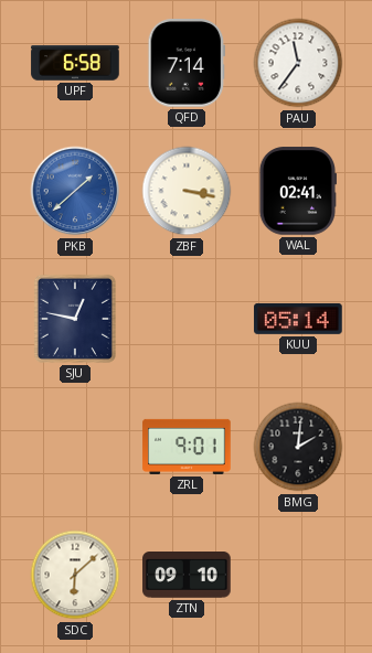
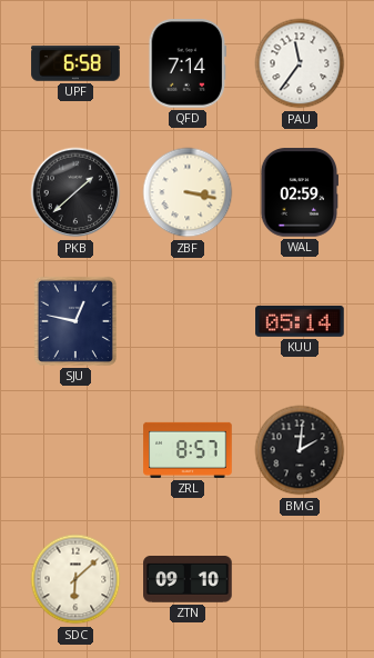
PKB dial: blue -> black (75, 192)
WAL: 02:41 -> 02:59 (299, 192)
ZRL: 9:01 -> 8:57 (188, 450)
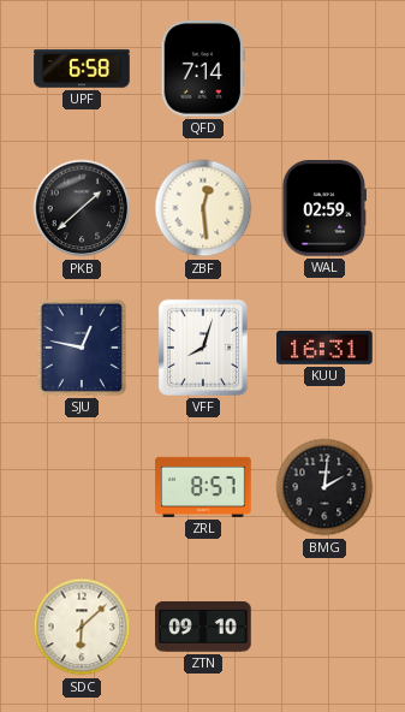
PAU: 11:36 -> none (300, 63)
ZBF: 3:17 -> 12:29 (203, 208)
VFF: none -> 8:03 (203, 348)
KUU: 05:14 -> 16:31 (324, 348)
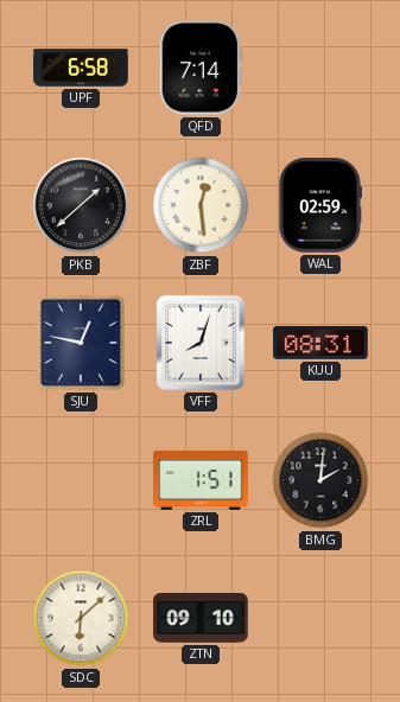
KUU: 16:31 -> 08:31 (320, 343)
ZRL: 8:57 -> 1:51 (201, 480)
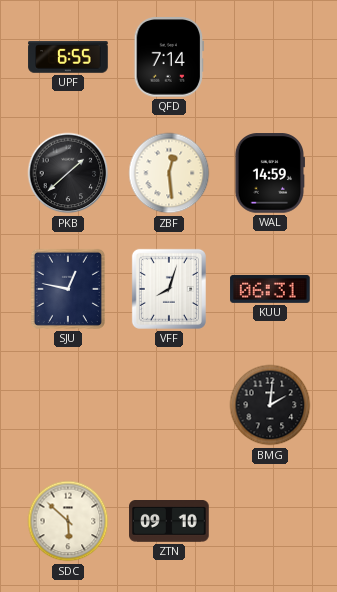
UPF: 6:58 -> 6:55 (68, 57)
WAL: 02:59 -> 14:59 (269, 173)
KUU: 08:31 -> 06:31 (270, 289)
ZRL: 1:51 -> none (201, 480)
SDC: 6:08 -> 5:52 (68, 521)
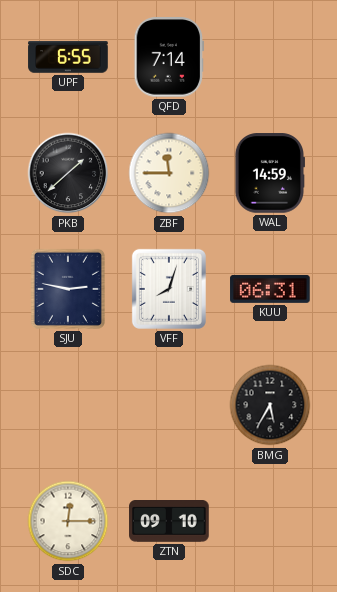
ZBF: 12:29 -> 11:45 (169, 173)
SJU: 12:47 -> 2:47 (68, 289)
BMG: 2:01 -> 5:35 (270, 405)
SDC: 5:52 -> 12:15 (68, 521)
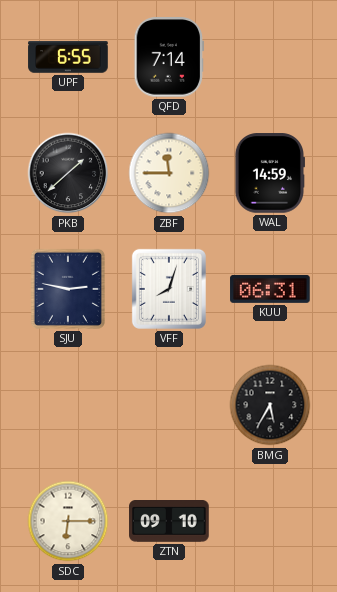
SDC: 12:15 -> 6:15 (68, 521)
